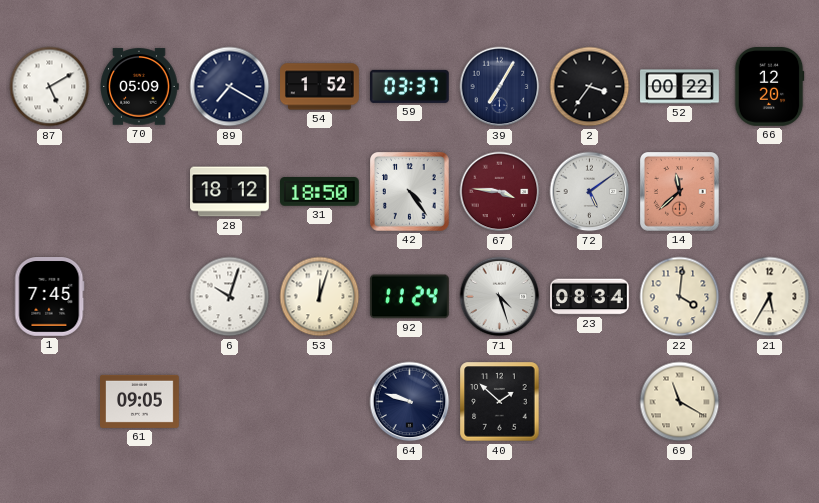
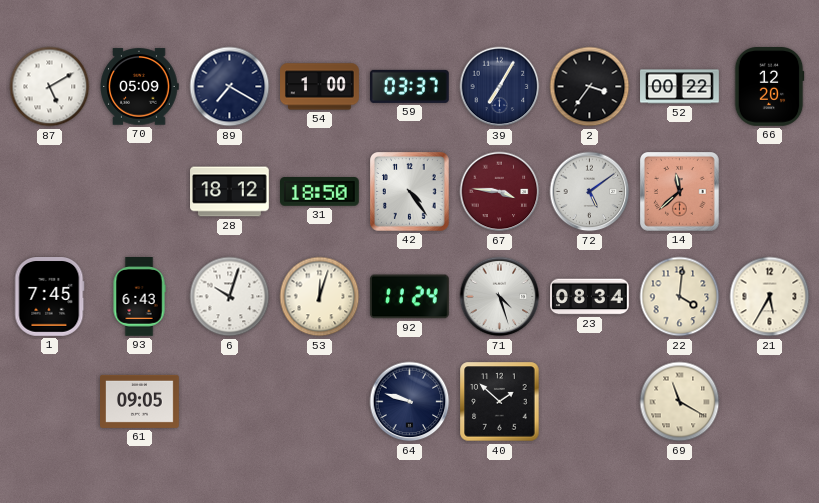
54: 1:52 -> 1:00 (320, 87)
93: none -> 6:43 (139, 297)
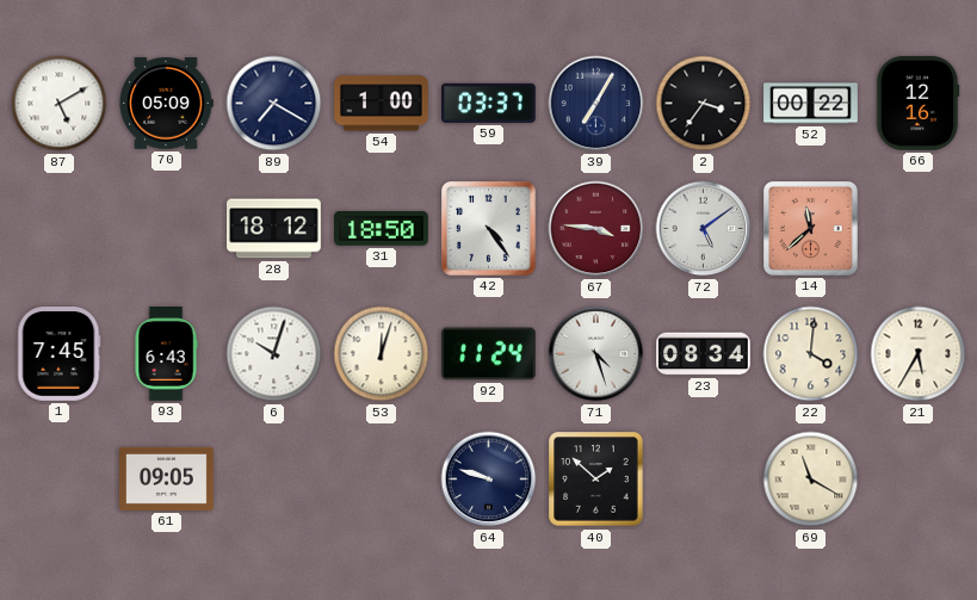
66: 12:20 -> 12:16 (917, 104)
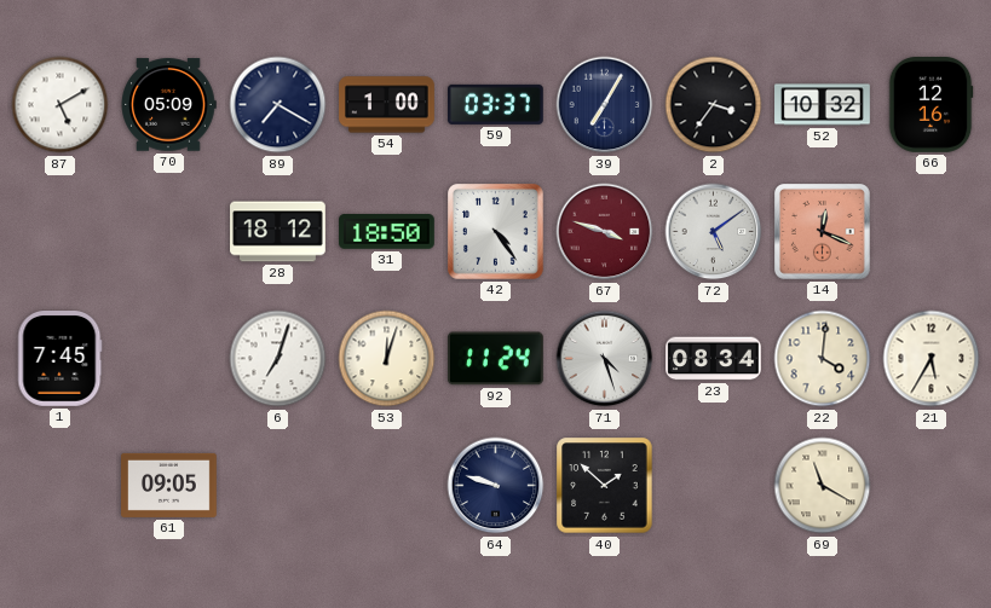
52: 00:22 -> 10:32 (823, 105)
67: 3:46 -> 3:48 (605, 232)
14: 11:38 -> 12:19 (823, 232)
93: 6:43 -> none (166, 354)
6: 10:03 -> 7:03 (278, 359)
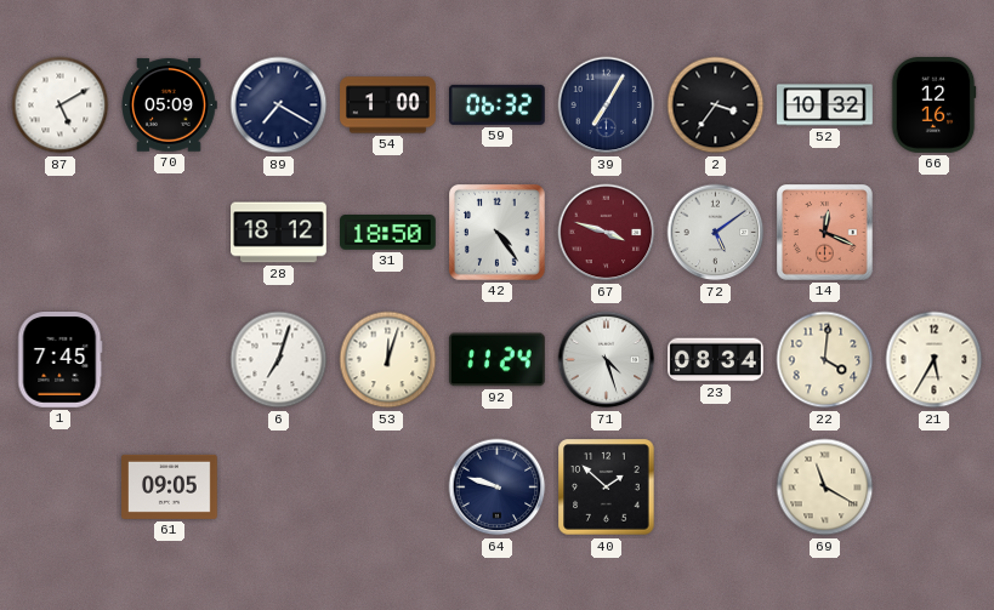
59: 03:37 -> 06:32 (498, 104)
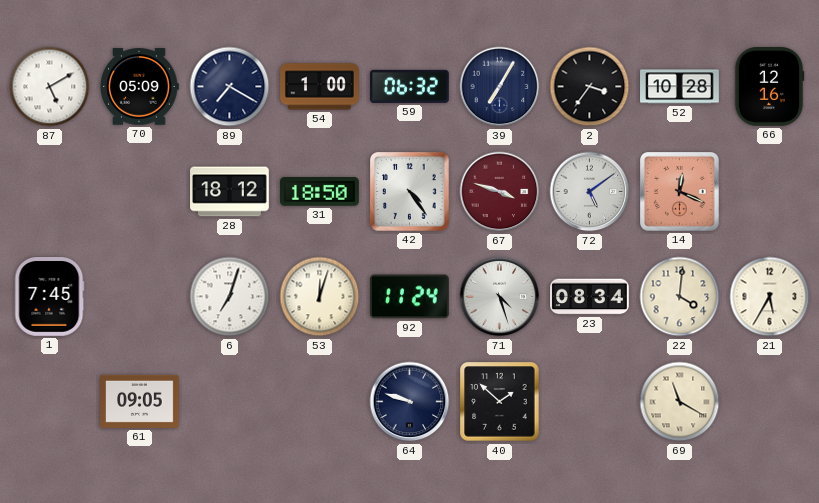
52: 10:32 -> 10:28 (680, 87)
